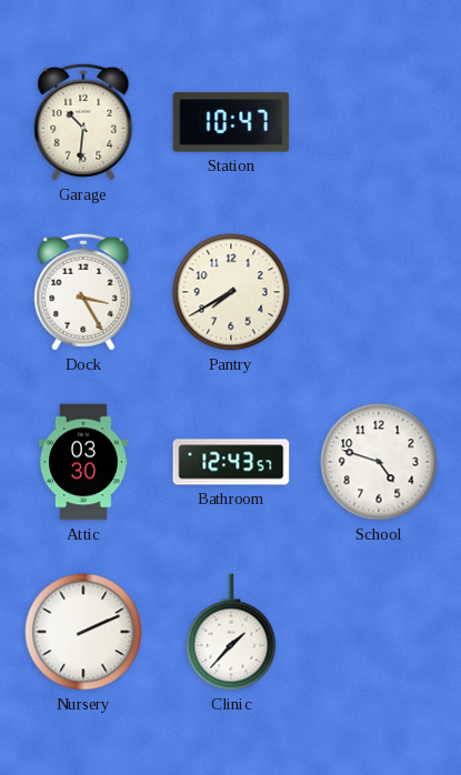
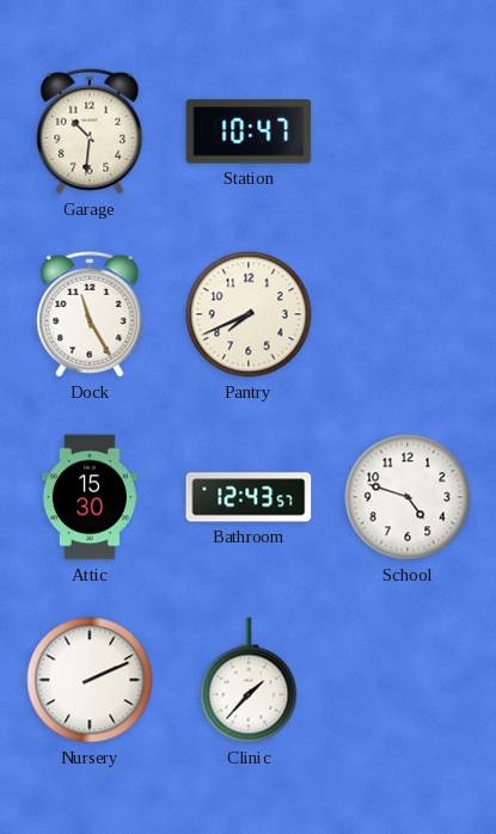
Dock: 3:25 -> 11:25 (90, 314)
Pantry: 7:40 -> 7:41 (249, 314)
Attic: 03:30 -> 15:30 (90, 497)
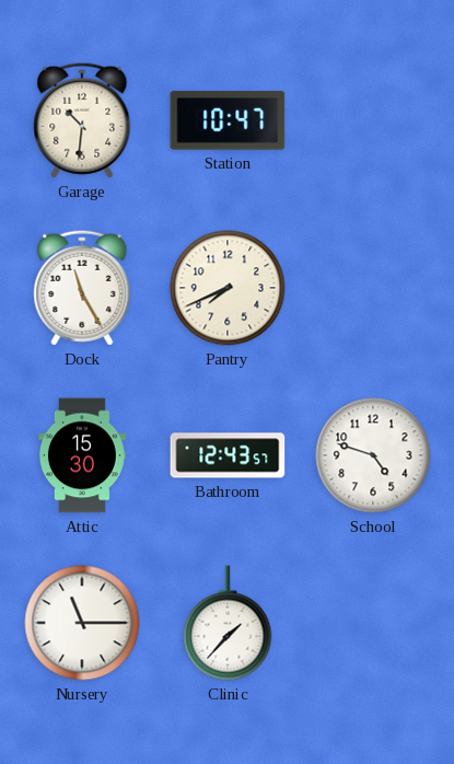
Nursery: 2:11 -> 11:15 (82, 623)
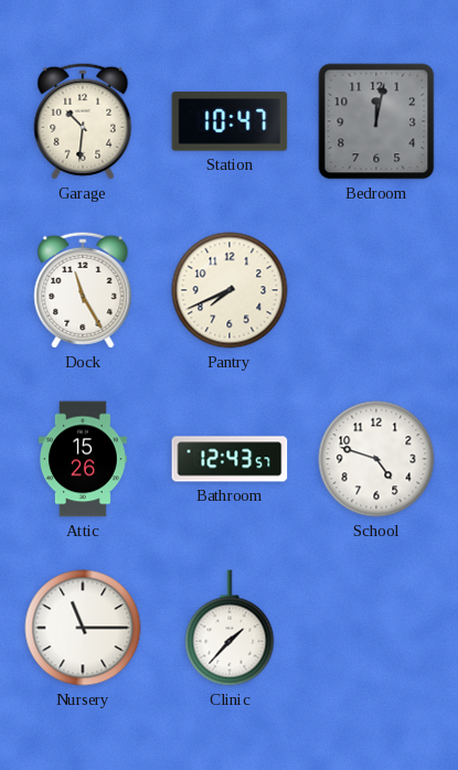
Bedroom: none -> 12:02 (376, 121)
Attic: 15:30 -> 15:26 (83, 459)
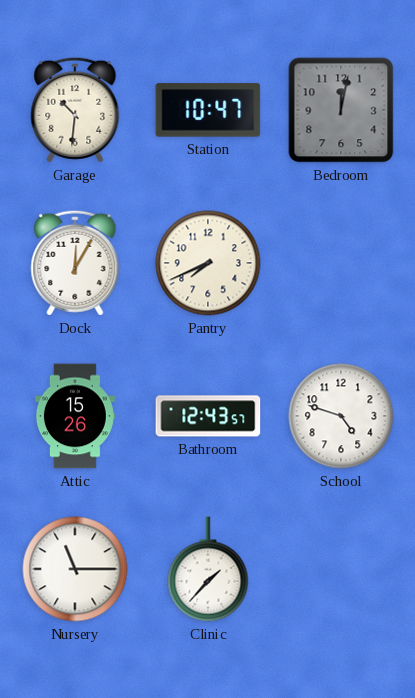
Dock: 11:25 -> 12:05 (75, 263)
